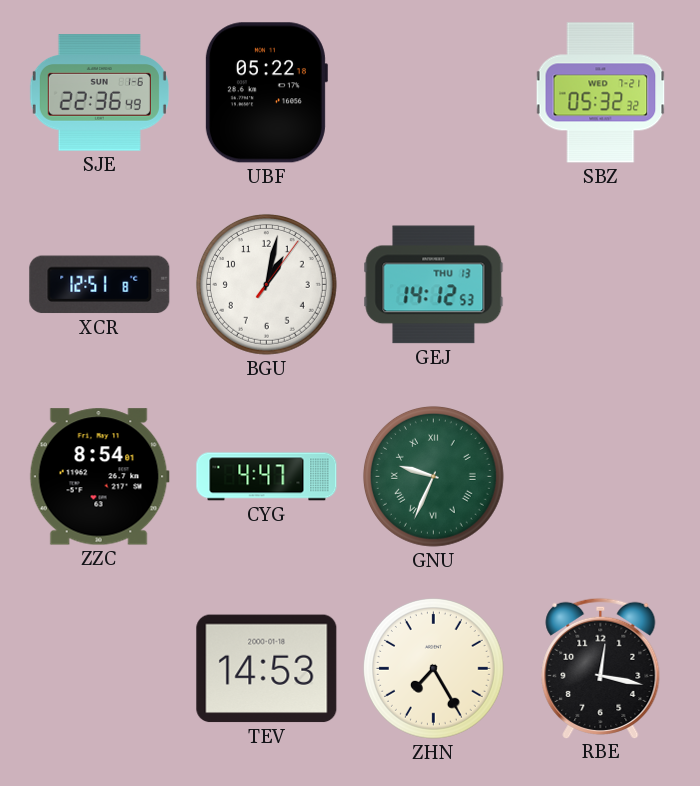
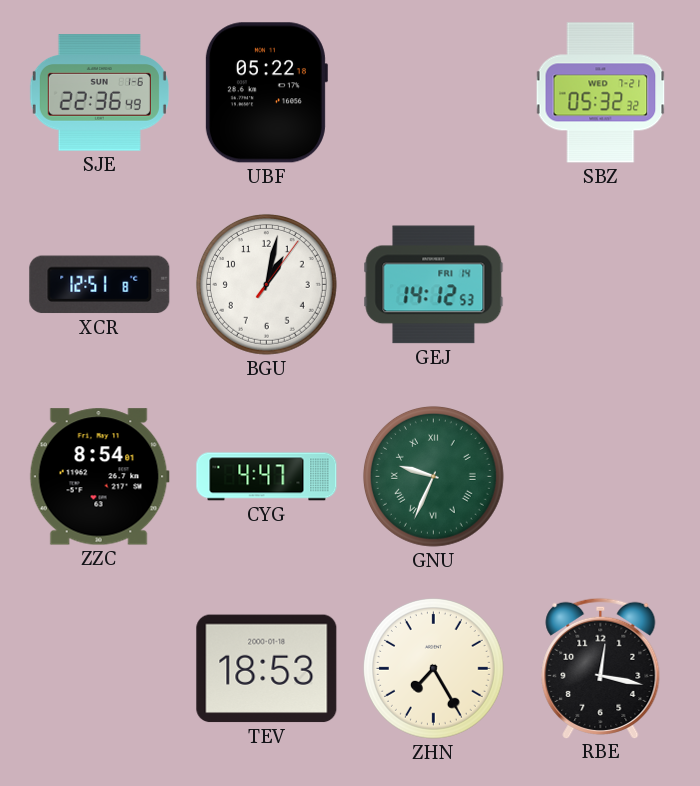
GEJ date: THU 13 -> FRI 14 (434, 285)
TEV: 14:53 -> 18:53 (267, 669)
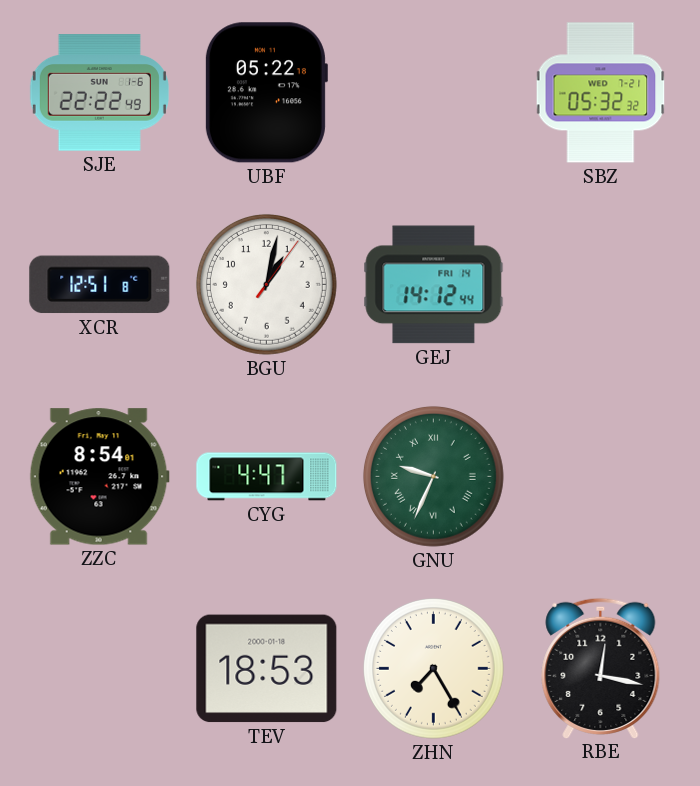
SJE: 22:36 -> 22:22 (99, 93)
GEJ: 14:12:53 -> 14:12:44 (434, 285)
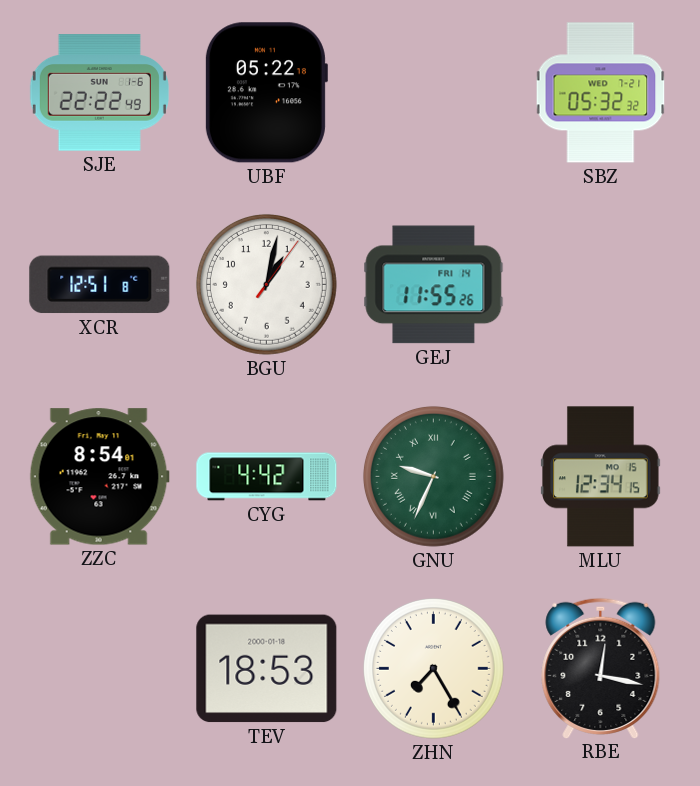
GEJ: 14:12 -> 11:55 (434, 285)
CYG: 4:47 -> 4:42 (267, 477)
MLU: none -> 12:34 (601, 477)
